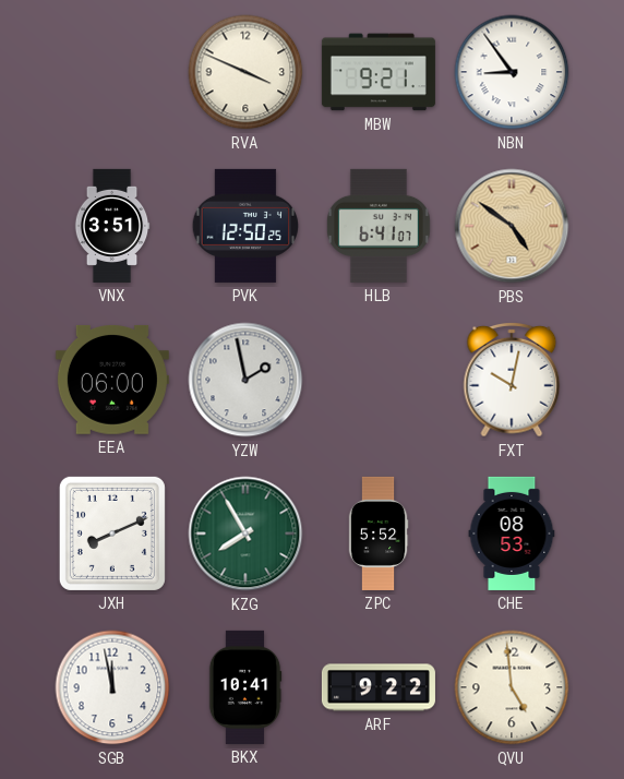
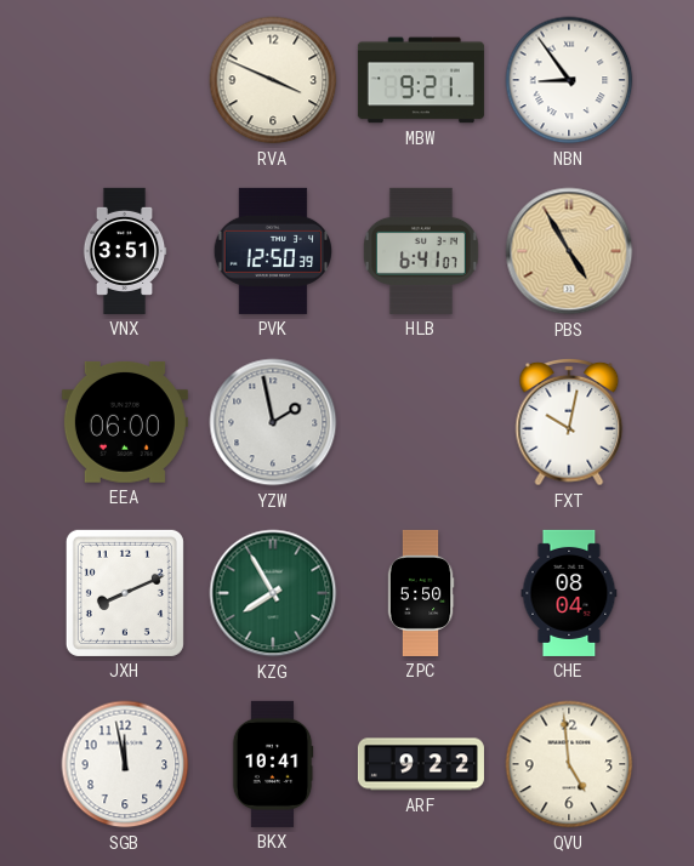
PVK: 12:50:25 -> 12:50:39 (273, 251)
PBS: 4:51 -> 4:55 (569, 251)
ZPC: 5:52 -> 5:50 (421, 593)
CHE: 08:53 -> 08:04 (569, 593)
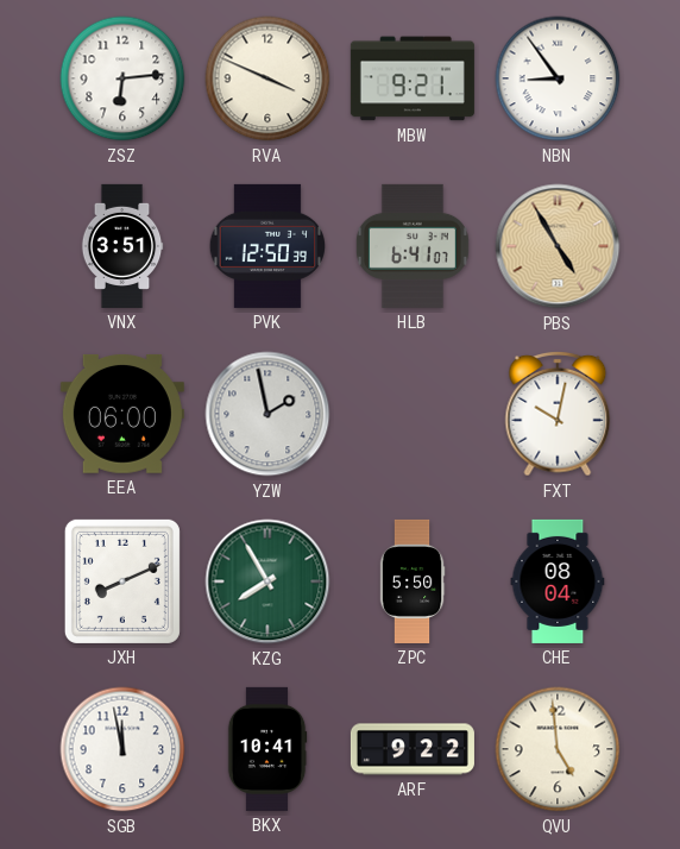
ZSZ: none -> 6:14 (122, 78)
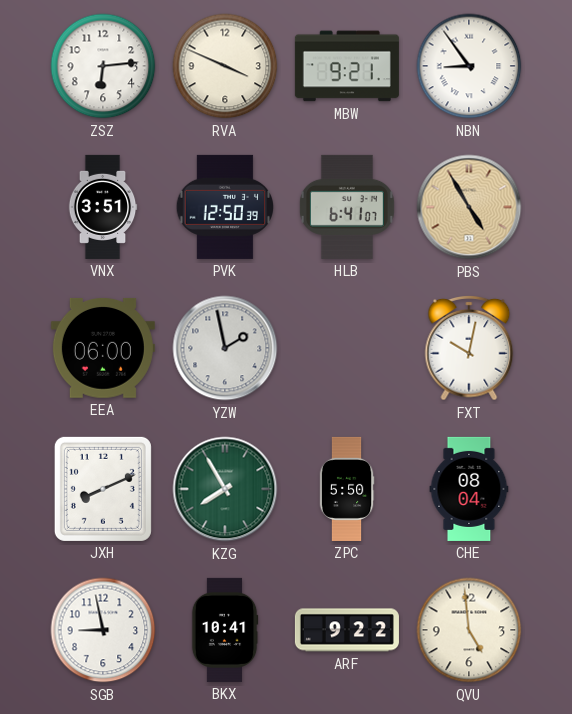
SGB: 11:58 -> 8:58 (103, 630)
